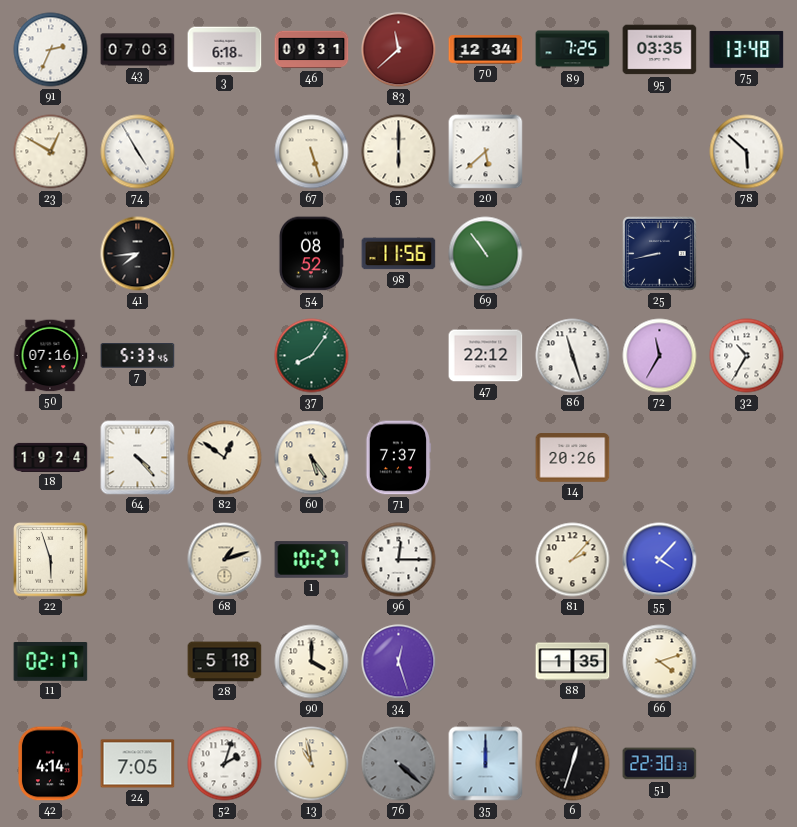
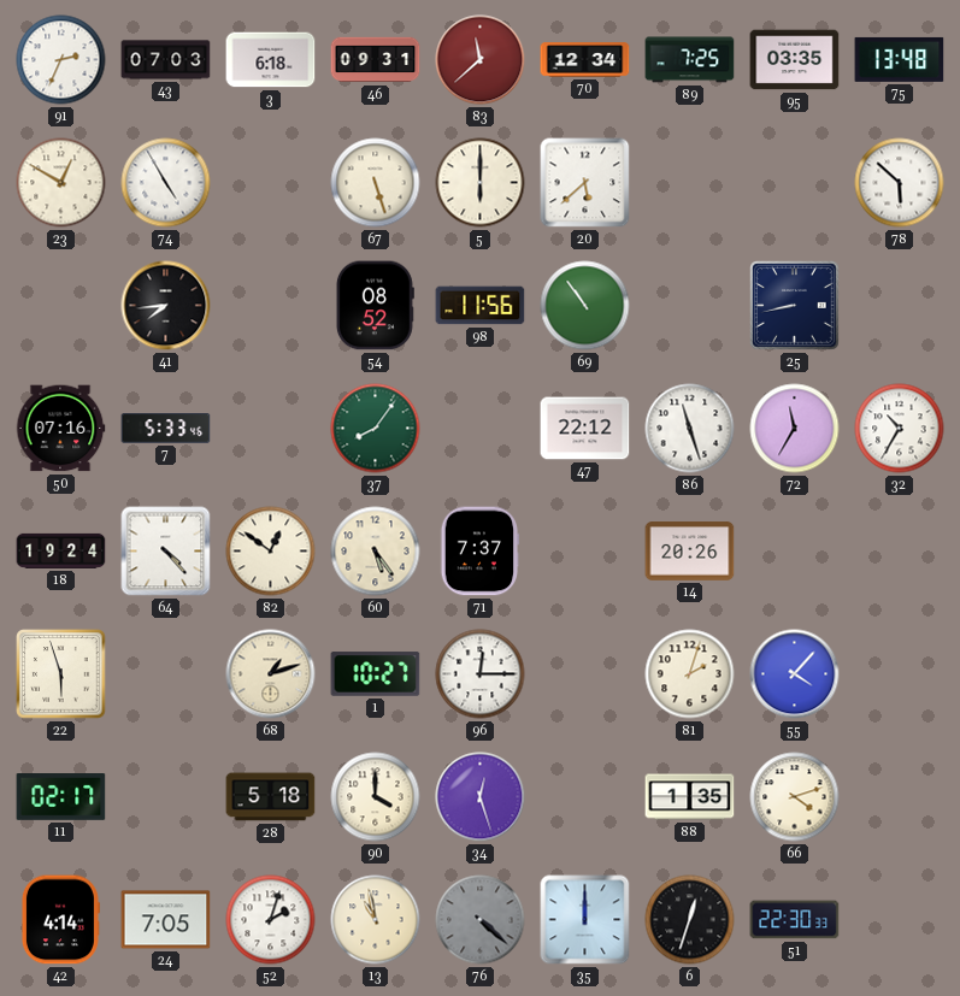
81: 2:07 -> 2:03 (690, 674)
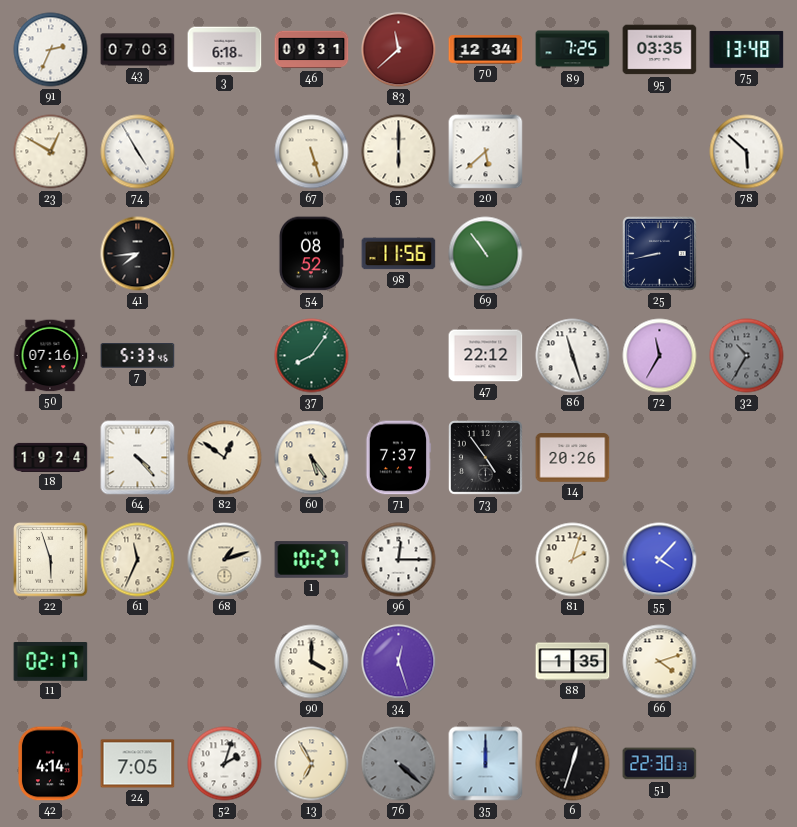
32 dial: white -> grey (747, 356)
73: none -> 4:54 (486, 458)
61: none -> 11:34 (138, 560)
28: 5:18 -> none (271, 797)
13: 10:58 -> 6:55 (312, 764)
